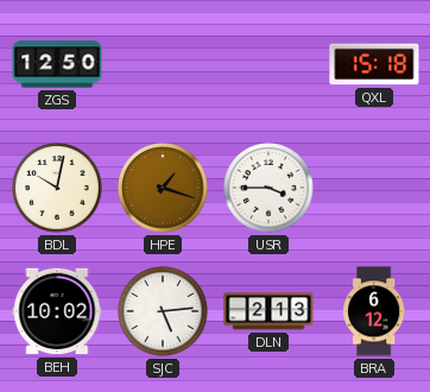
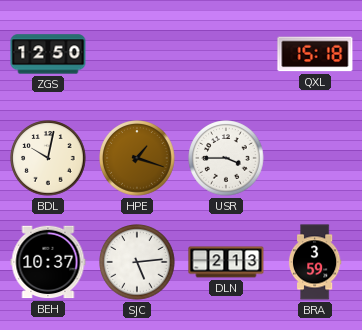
BEH: 10:02 -> 10:37 (48, 262)
BRA: 6:12 -> 3:59 (315, 262)
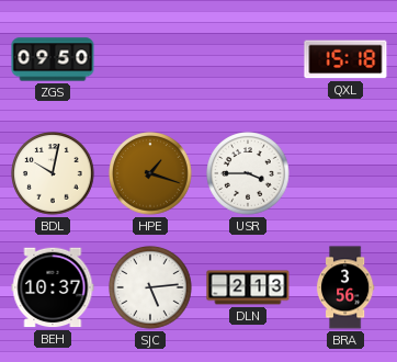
ZGS: 12:50 -> 09:50 (53, 59)
BRA: 3:59 -> 3:56 (345, 287)
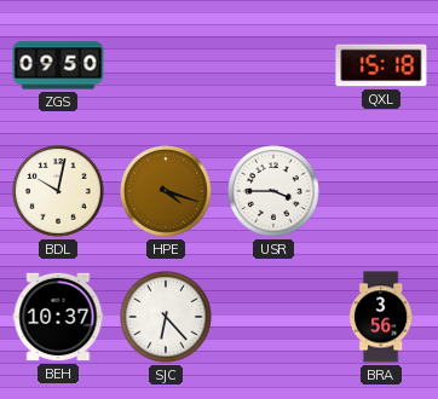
HPE: 1:18 -> 4:18 (166, 191)
SJC: 5:14 -> 6:23 (166, 317)
DLN: 2:13 -> none (248, 287)
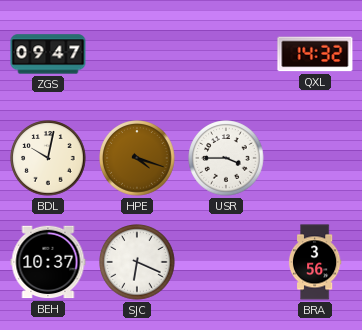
ZGS: 09:50 -> 09:47 (48, 54)
QXL: 15:18 -> 14:32 (315, 54)
SJC: 6:23 -> 6:19 (137, 262)
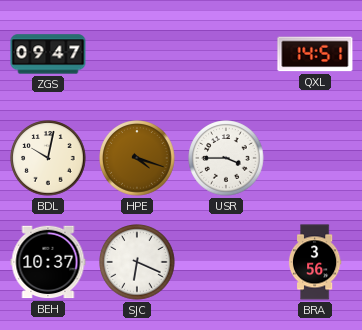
QXL: 14:32 -> 14:51 (315, 54)
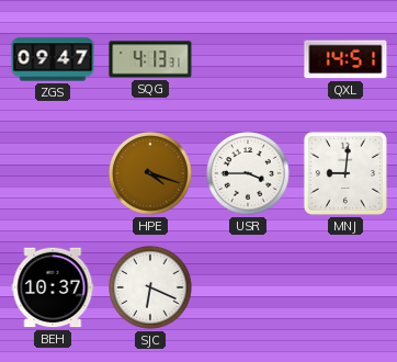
SQG: none -> 4:13 (150, 59)
BDL: 10:02 -> none (48, 158)
MNJ: none -> 9:01 (345, 173)
BRA: 3:56 -> none (315, 262)
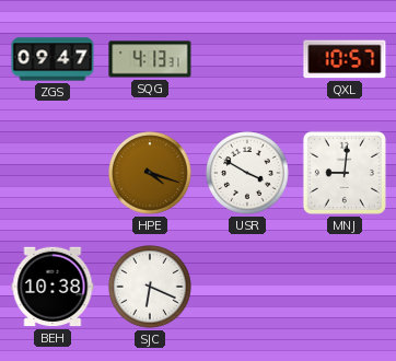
QXL: 14:51 -> 10:57 (345, 59)
USR: 3:45 -> 3:50 (247, 173)
BEH: 10:37 -> 10:38 (53, 287)
